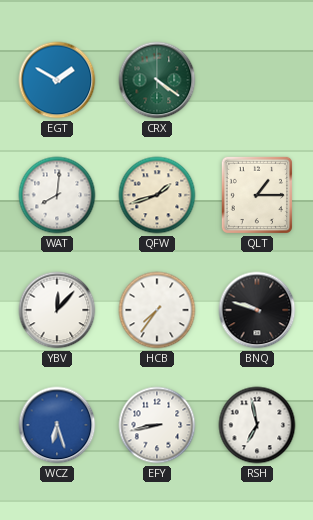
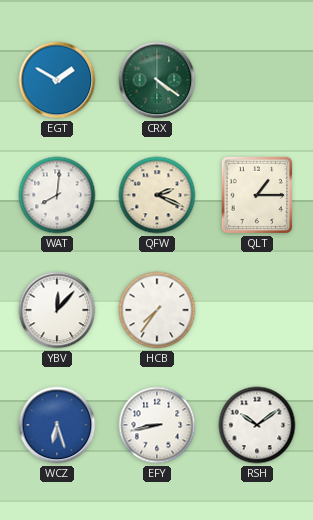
QFW: 1:42 -> 2:19 (157, 195)
BNQ: 9:48 -> none (257, 310)
RSH: 6:58 -> 10:09 (257, 425)
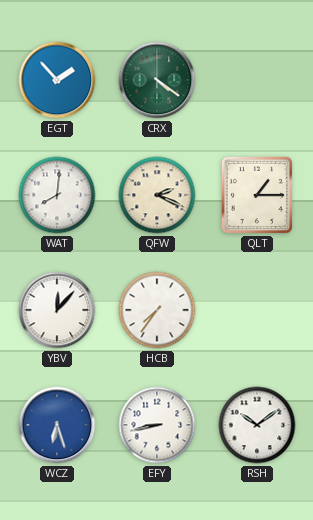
EGT: 1:50 -> 1:53 (57, 80)
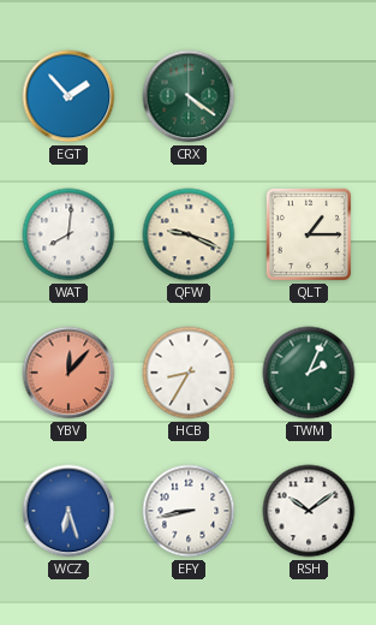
QFW: 2:19 -> 9:19 (189, 234)
YBV dial: white -> salmon (68, 373)
HCB: 7:36 -> 8:35 (189, 373)
TWM: none -> 2:04 (309, 373)
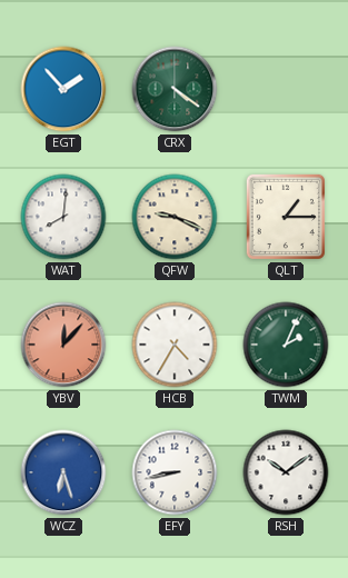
HCB: 8:35 -> 4:35 (175, 345)
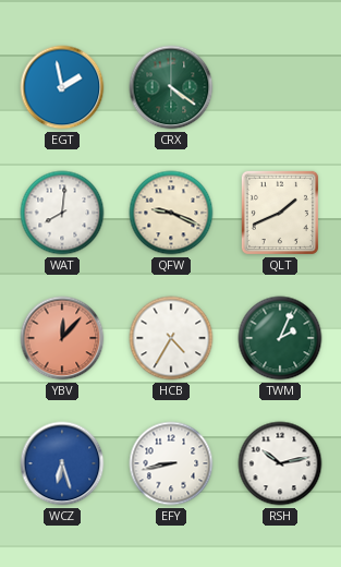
EGT: 1:53 -> 1:58 (62, 87)
QLT: 1:15 -> 1:41 (280, 213)
RSH: 10:09 -> 10:13 (280, 463)
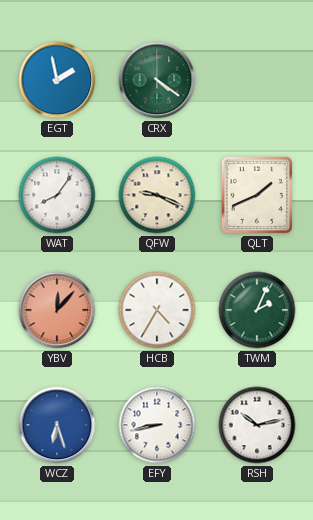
WAT: 8:01 -> 8:06 (57, 195)
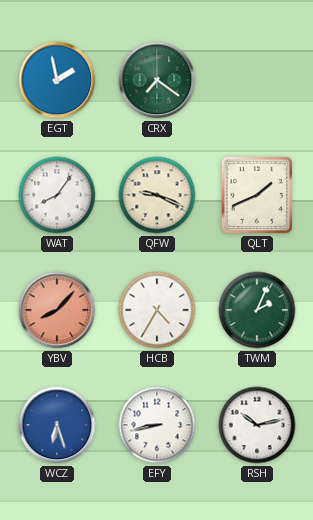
CRX: 4:21 -> 7:21 (157, 80)
YBV: 12:07 -> 8:07 (57, 310)
